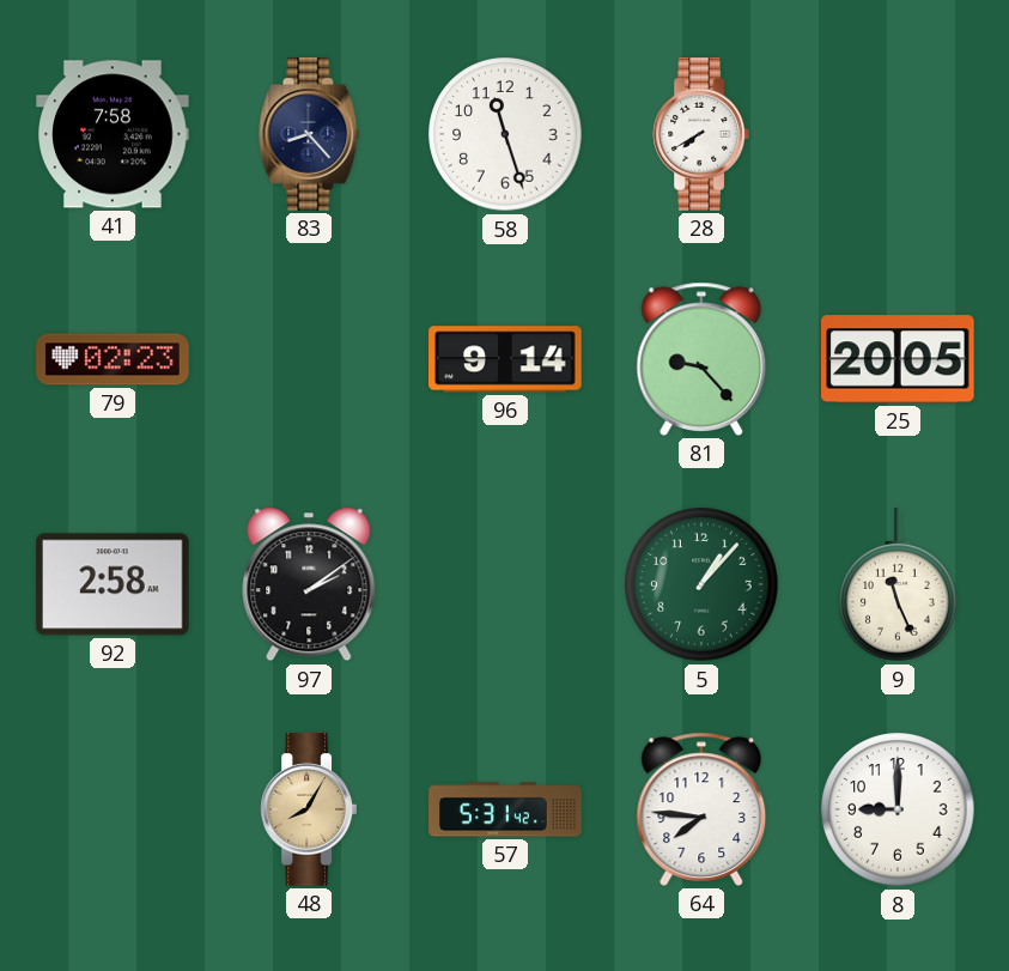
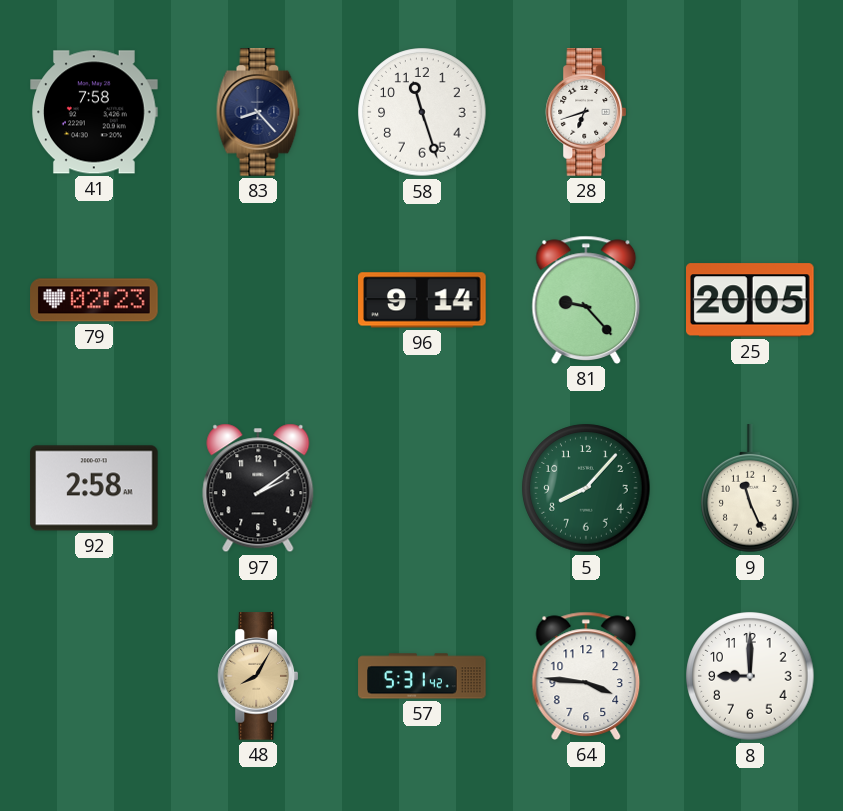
28: 7:40 -> 6:42 (585, 112)
5: 1:07 -> 8:07 (586, 488)
64: 7:46 -> 3:46 (586, 676)
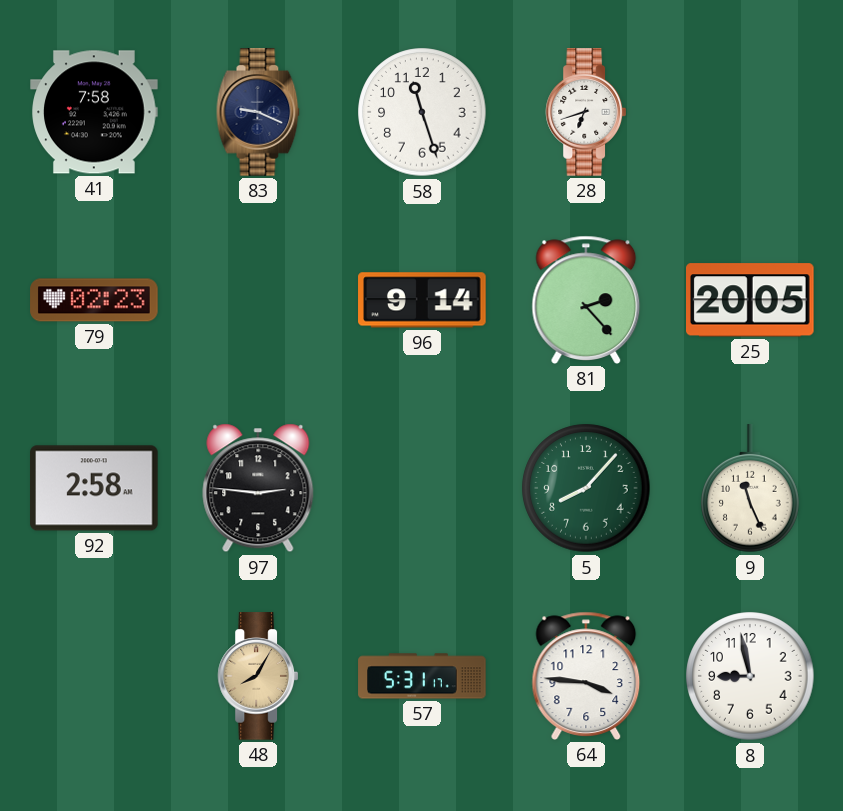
83: 8:23 -> 9:19 (258, 112)
81: 9:23 -> 2:23 (586, 300)
97: 2:09 -> 2:46 (258, 488)
57: 5:31:42 -> 5:31:17 (422, 676)
8: 9:00 -> 8:58 (750, 676)
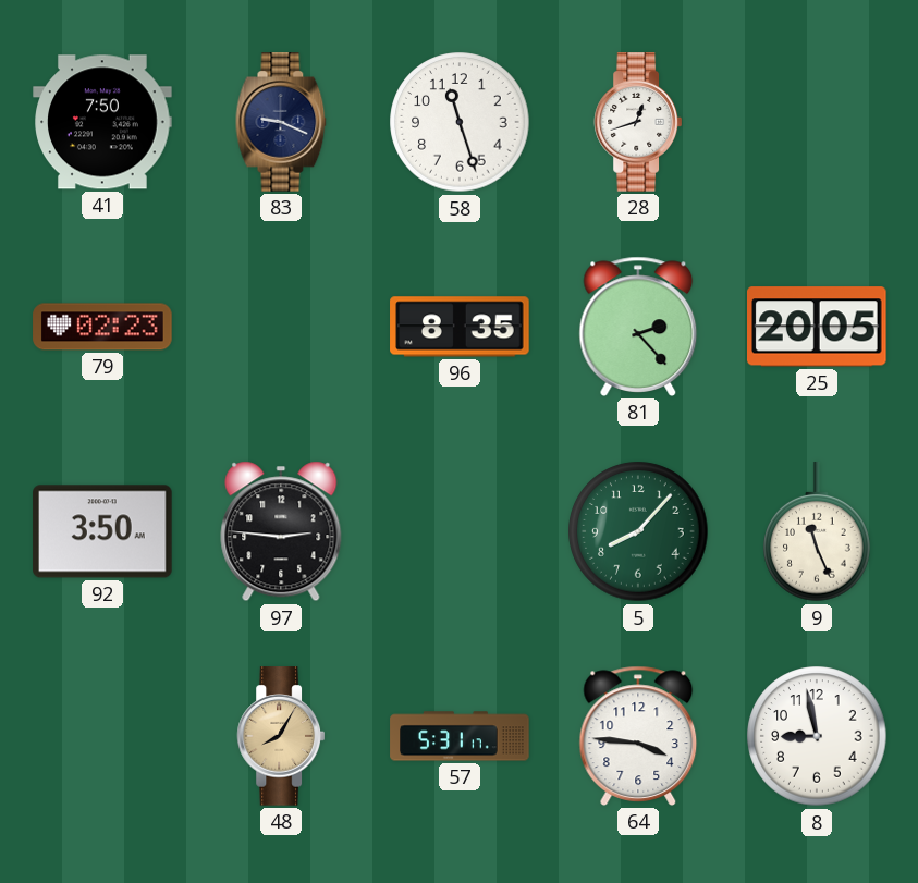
41: 7:58 -> 7:50 (102, 122)
28: 6:42 -> 12:42 (637, 122)
96: 9:14 -> 8:35 (460, 327)
92: 2:58 -> 3:50 (102, 531)
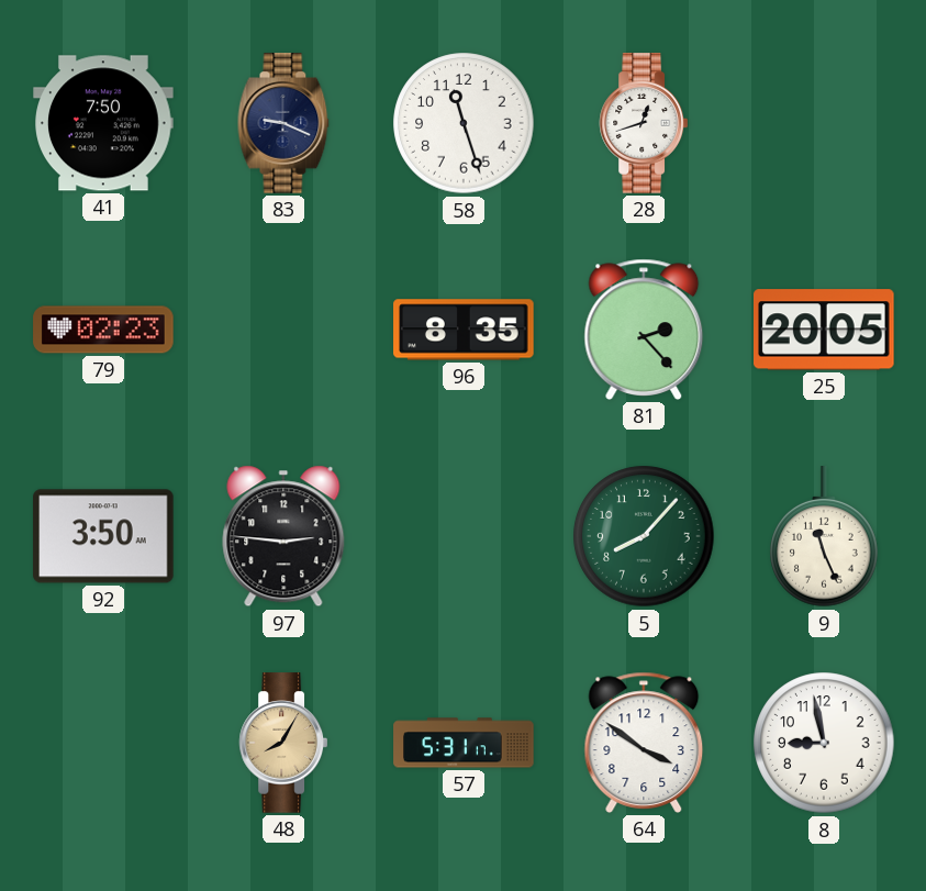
64: 3:46 -> 3:51 (644, 743)
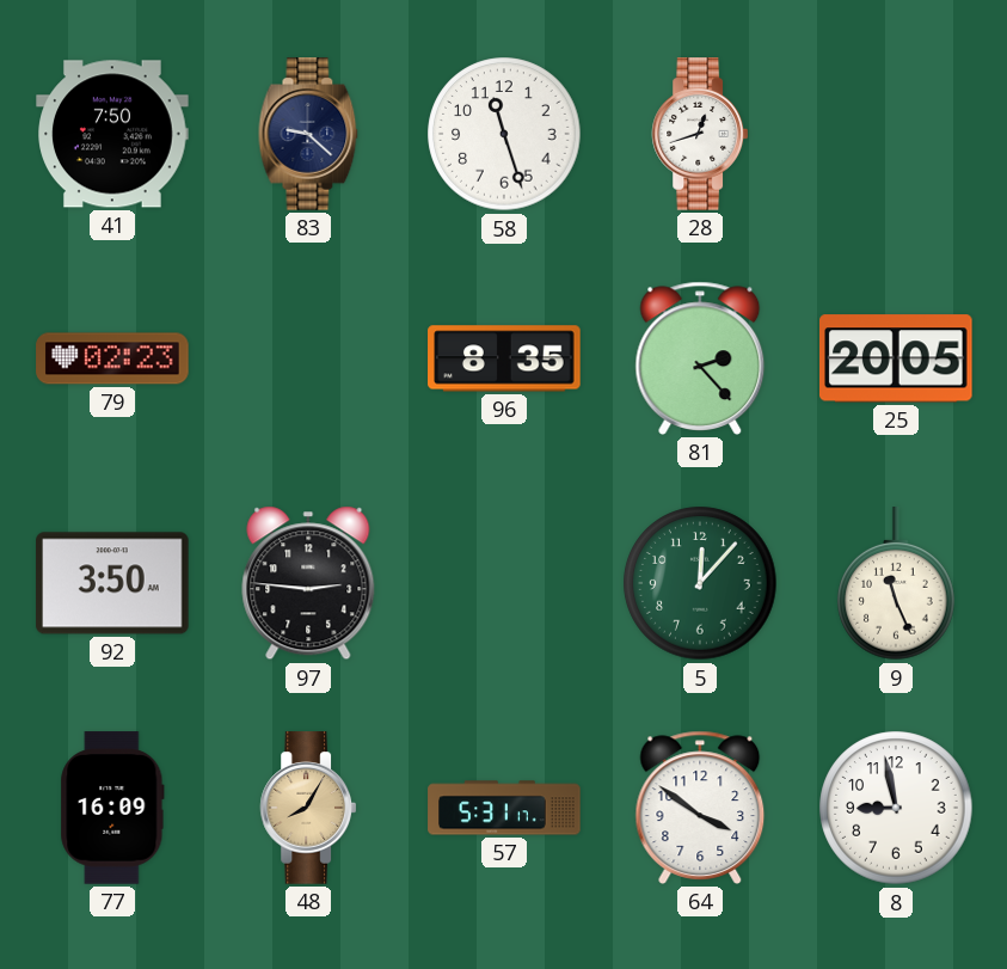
83: 9:19 -> 9:22 (308, 134)
5: 8:07 -> 12:07 (700, 583)
77: none -> 16:09 (112, 808)
